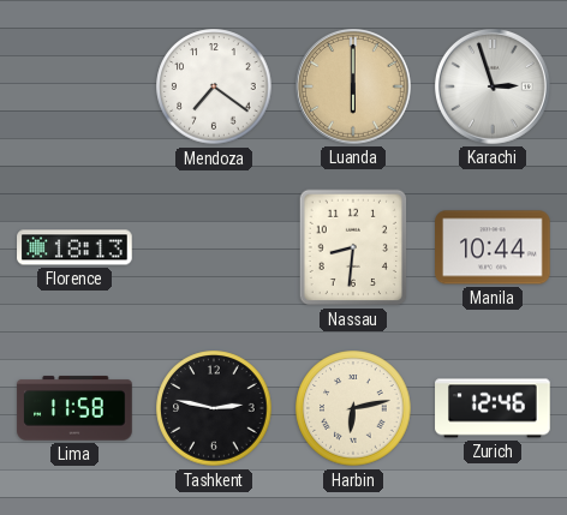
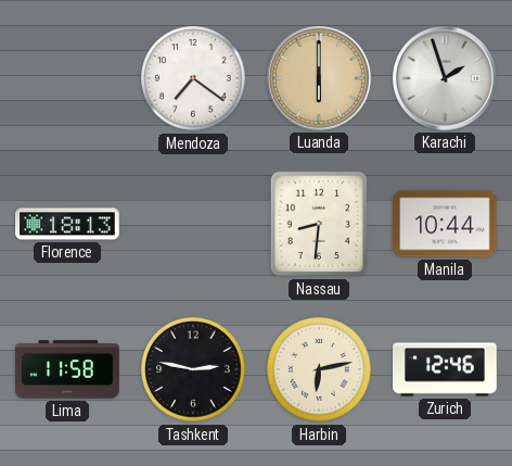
Karachi: 2:57 -> 1:57 (445, 78)
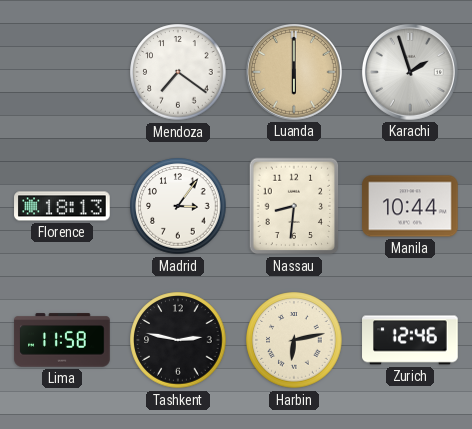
Madrid: none -> 3:06 (178, 206)
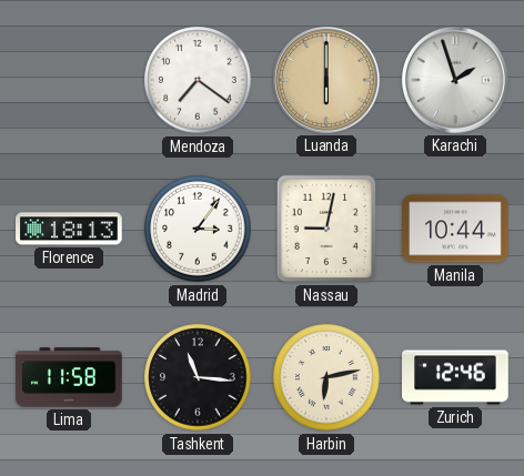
Nassau: 8:31 -> 9:02 (326, 229)
Tashkent: 2:47 -> 11:16 (198, 377)
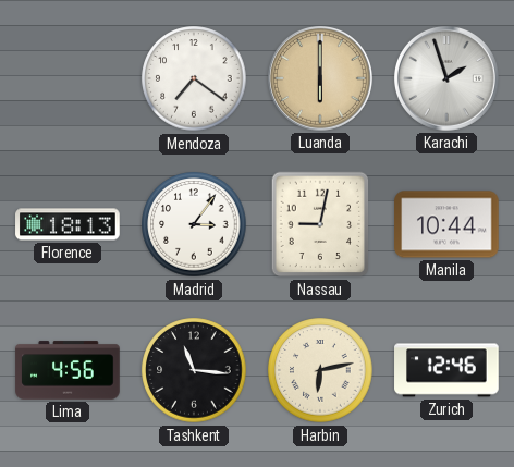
Lima: 11:58 -> 4:56 (68, 370)
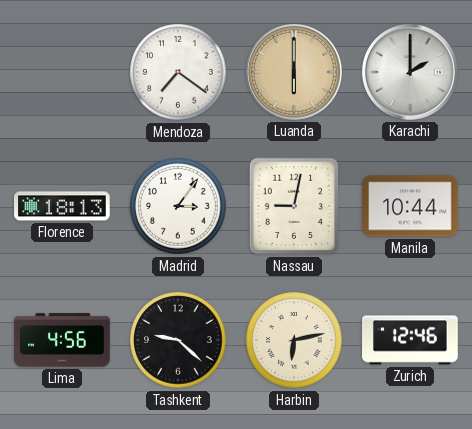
Karachi: 1:57 -> 2:00 (410, 72)
Tashkent: 11:16 -> 9:22 (178, 340)
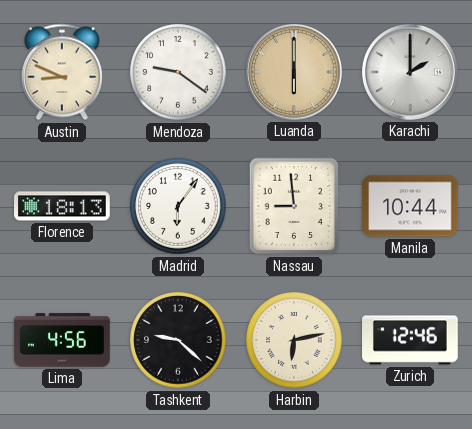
Austin: none -> 8:49 (62, 72)
Mendoza: 7:21 -> 9:21 (178, 72)
Madrid: 3:06 -> 6:06 (178, 206)
Nassau: 9:02 -> 8:59 (294, 206)
